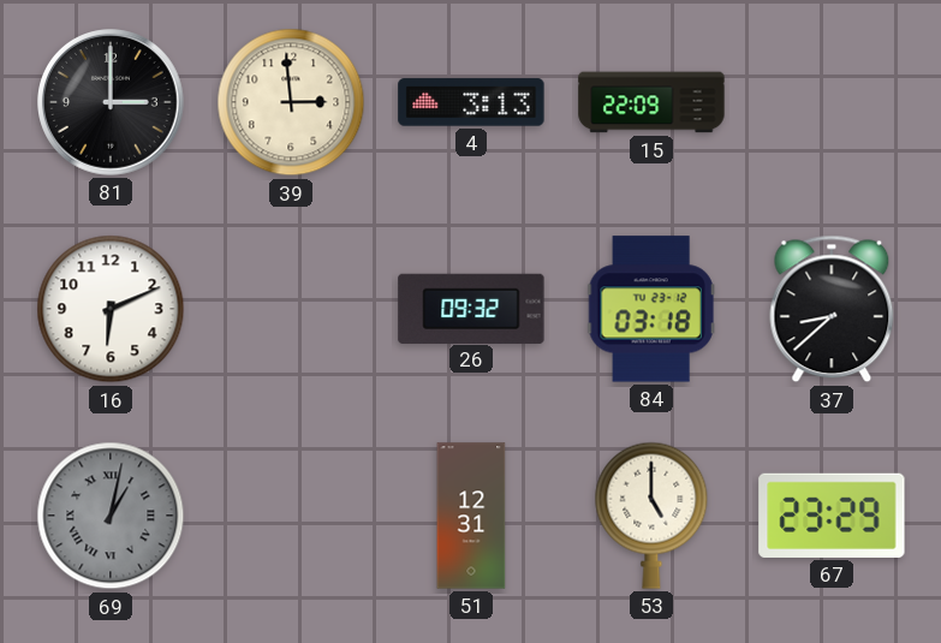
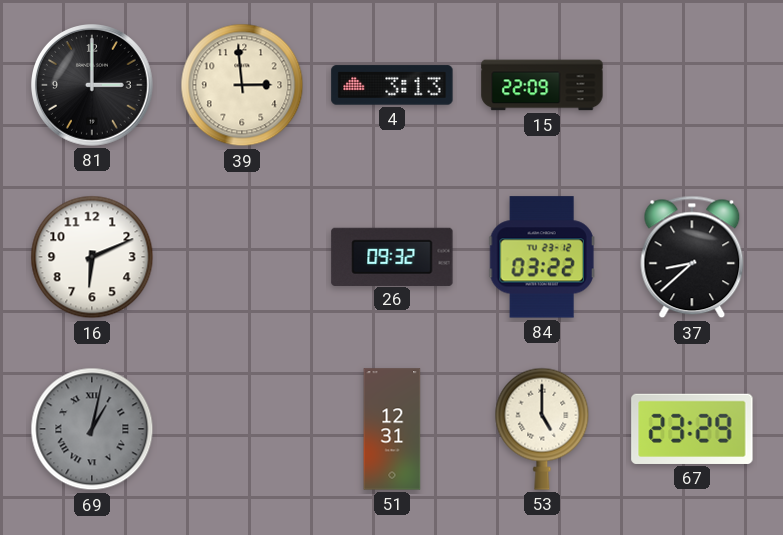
84: 03:18 -> 03:22 (542, 257)
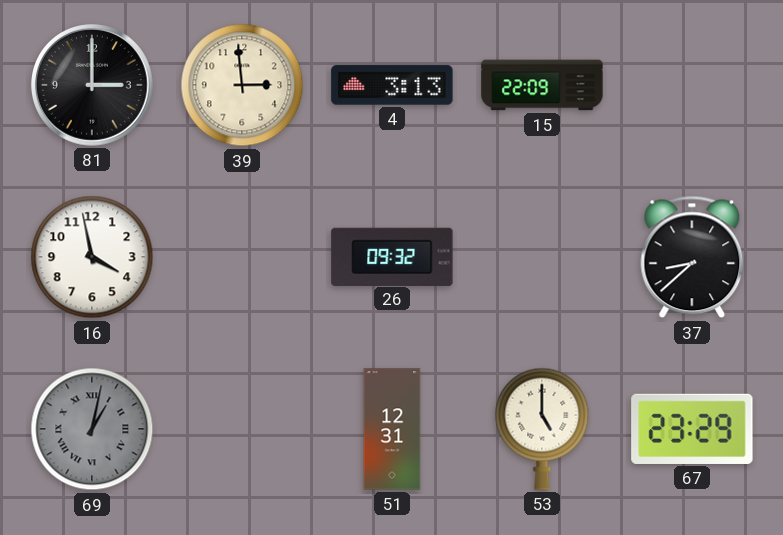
16: 6:11 -> 3:58 (92, 257)
84: 03:22 -> none (542, 257)
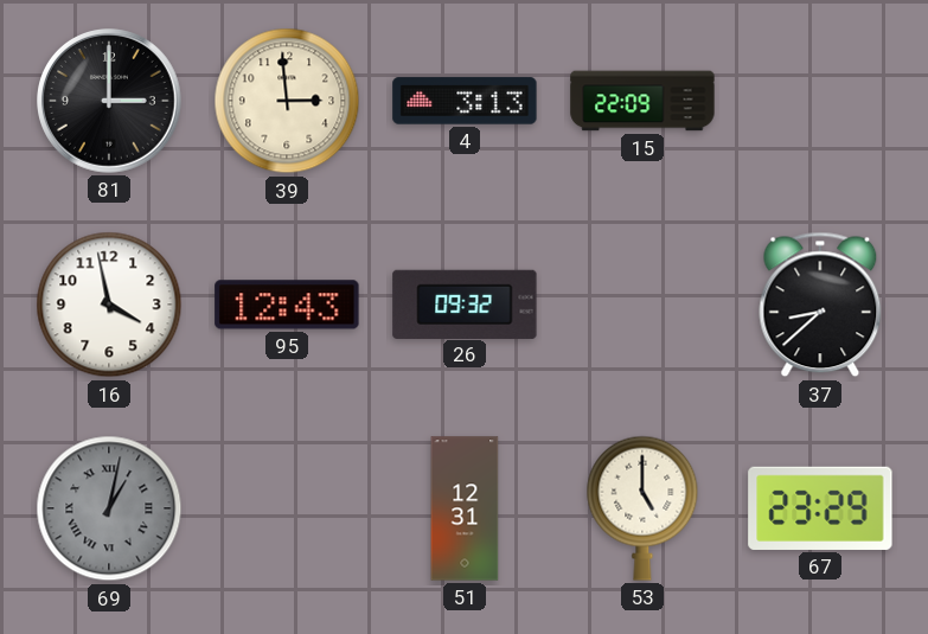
95: none -> 12:43 (287, 305)
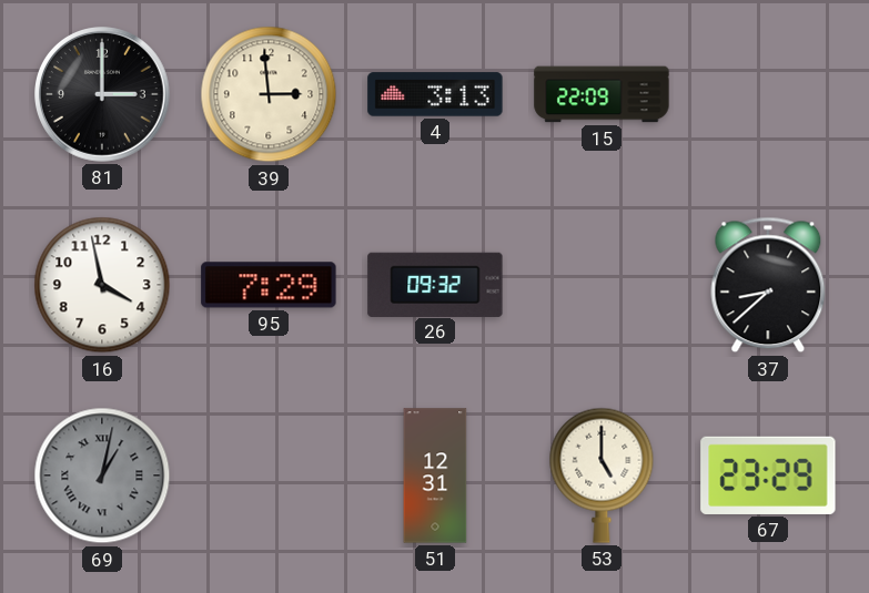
95: 12:43 -> 7:29 (269, 285)
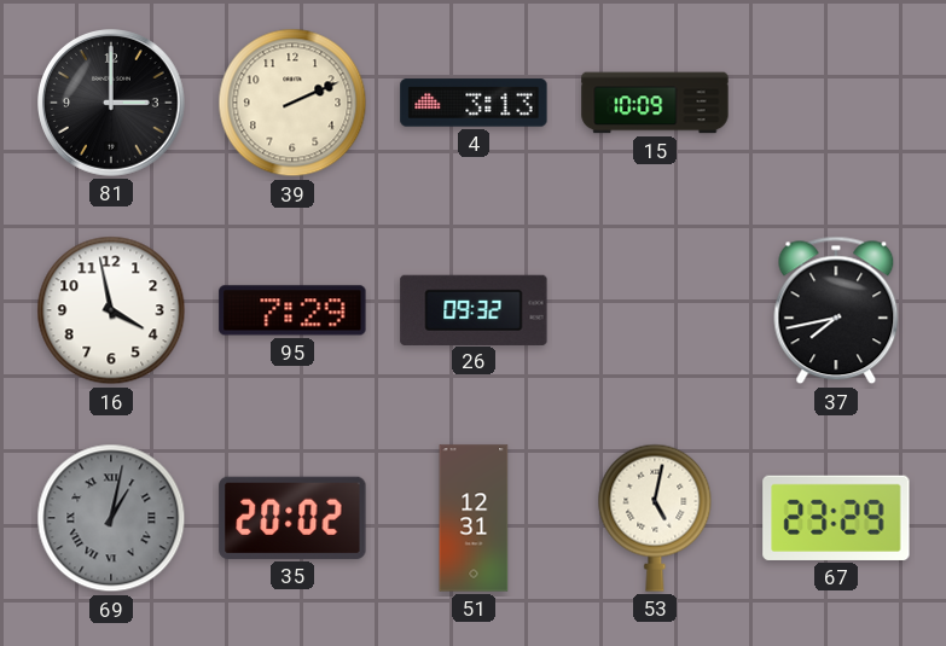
39: 2:59 -> 2:11 (292, 103)
15: 22:09 -> 10:09 (655, 103)
37: 8:38 -> 7:43 (836, 310)
35: none -> 20:02 (292, 518)
53: 5:00 -> 5:02 (655, 518)
